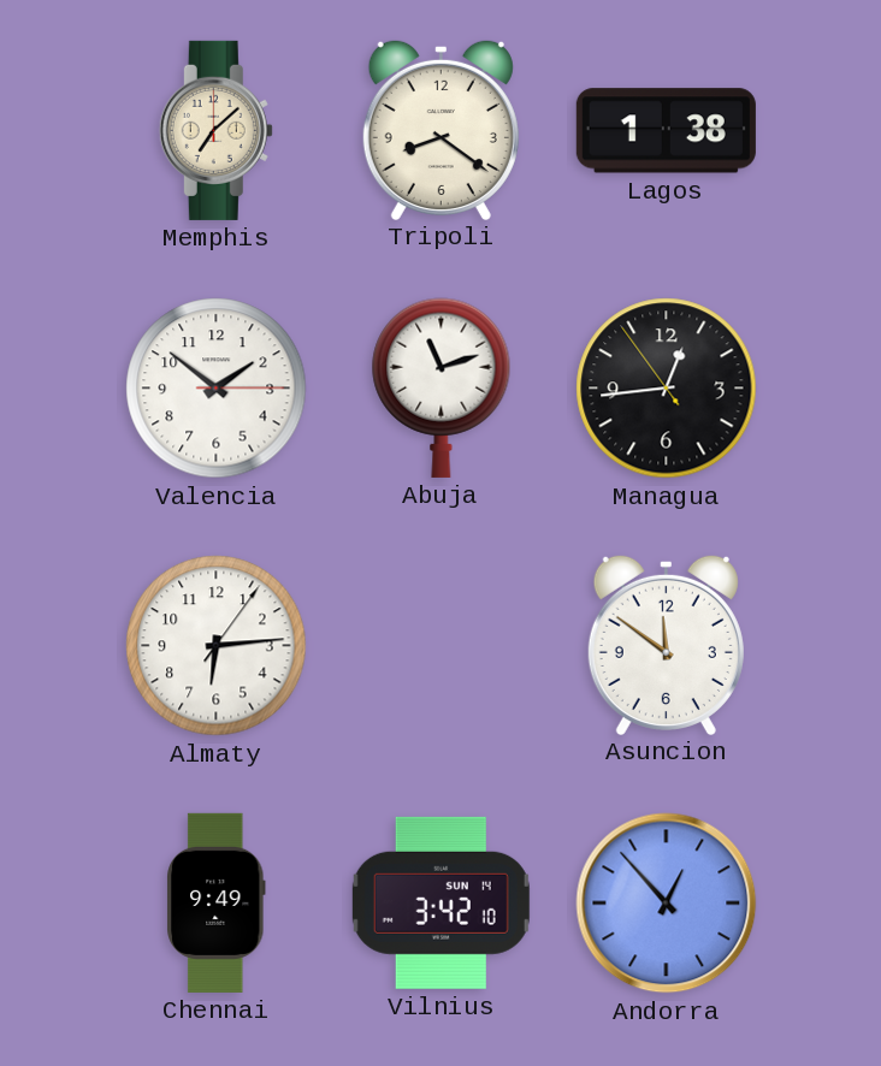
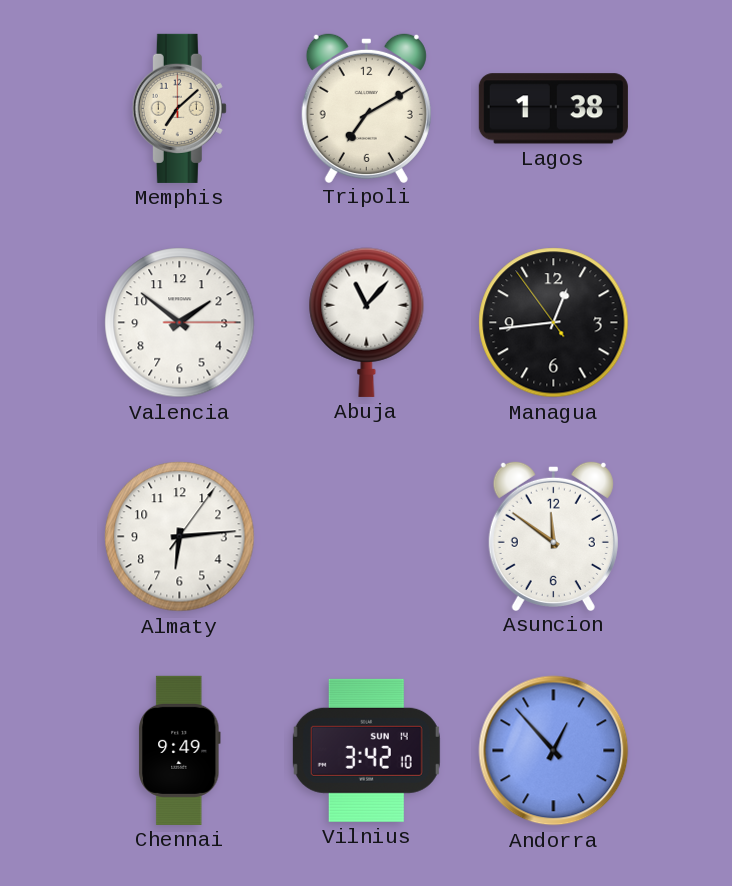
Tripoli: 8:21 -> 7:10 (366, 107)
Abuja: 11:12 -> 11:07 (367, 322)
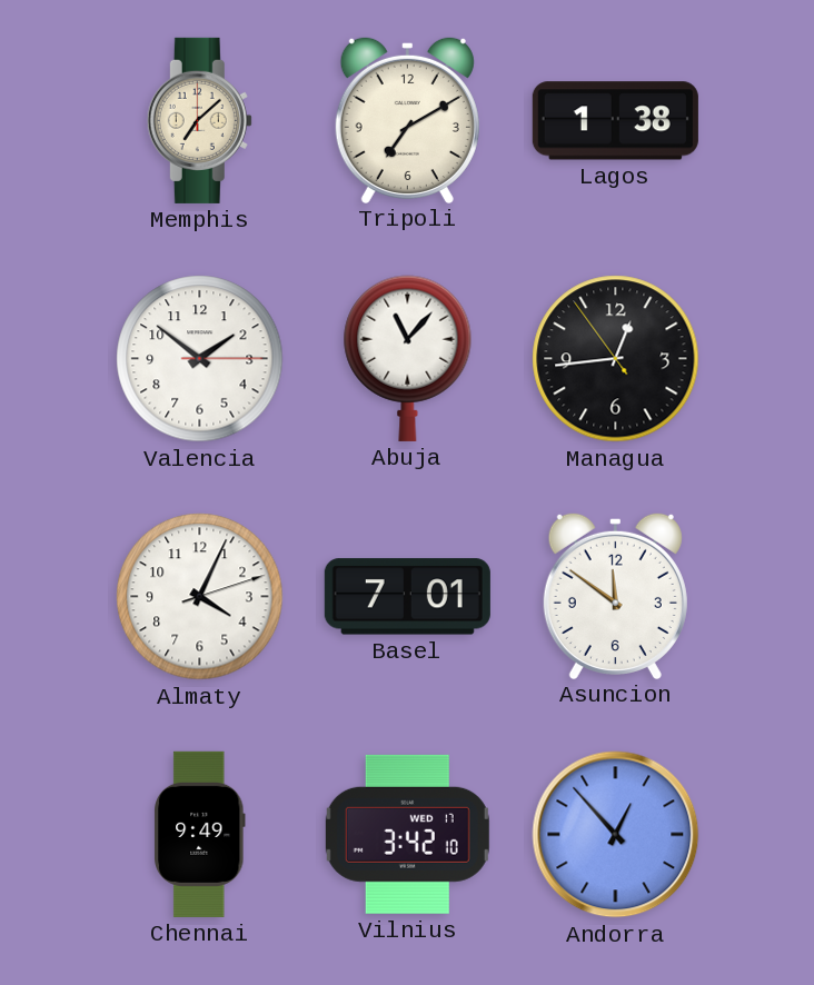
Almaty: 6:14 -> 4:04 (200, 597)
Basel: none -> 7:01 (407, 597)
Vilnius date: SUN 14 -> WED 17 (407, 834)
